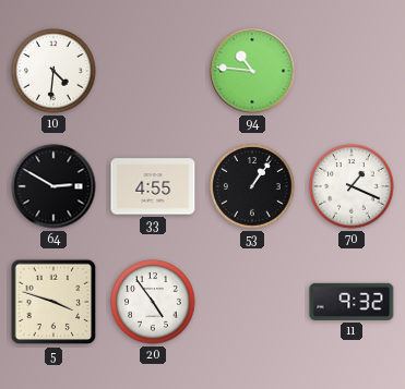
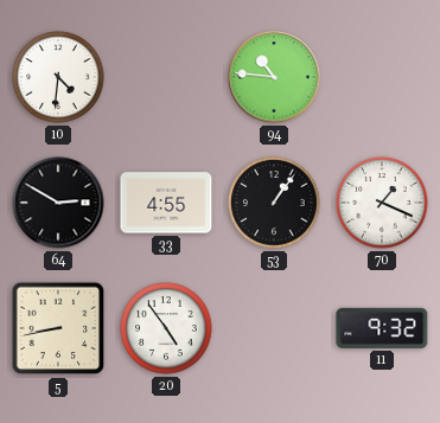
5: 3:48 -> 8:43 (58, 328)
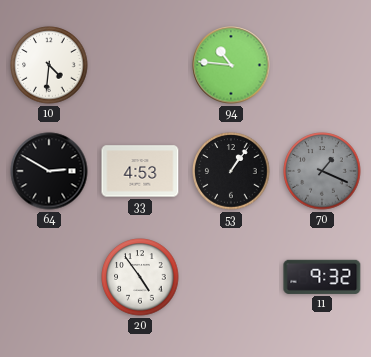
33: 4:55 -> 4:53 (140, 171)
70 dial: white -> grey (322, 171)
5: 8:43 -> none (58, 328)
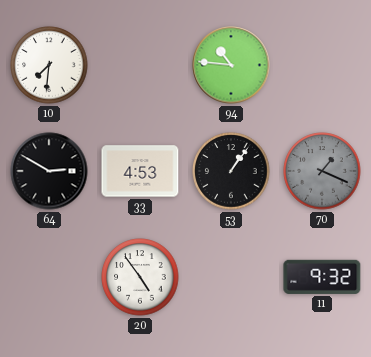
10: 4:31 -> 7:31 (49, 65)
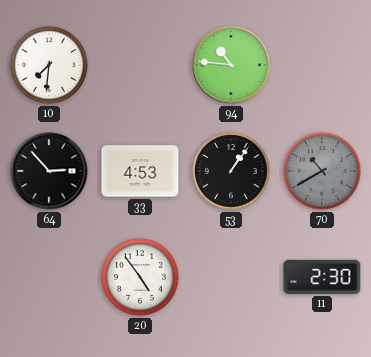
64: 2:50 -> 2:53 (49, 171)
70: 1:19 -> 10:40 (322, 171)
11: 9:32 -> 2:30 (322, 277)
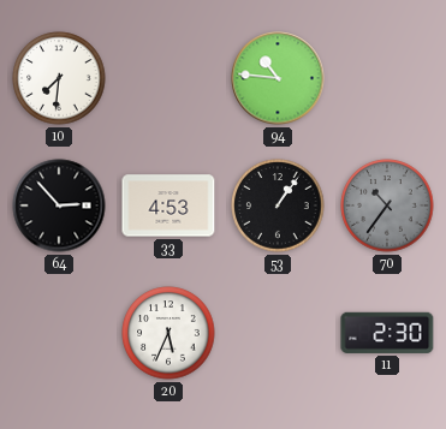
70: 10:40 -> 10:36 (387, 205)
20: 4:54 -> 5:34 (168, 333)
